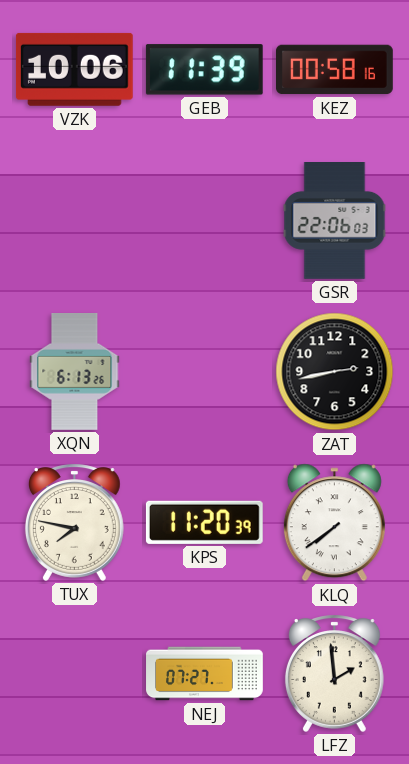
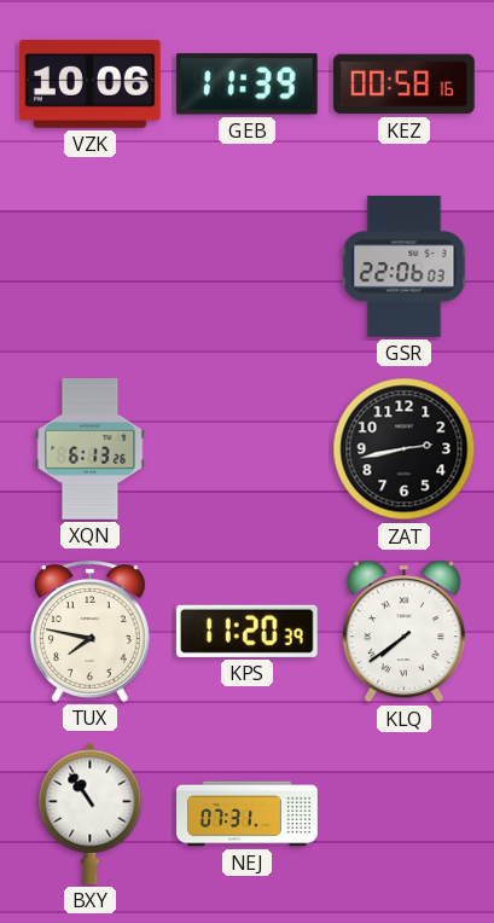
BXY: none -> 10:54 (91, 813)
NEJ: 07:27 -> 07:31 (248, 814)
LFZ: 1:59 -> none (334, 673)
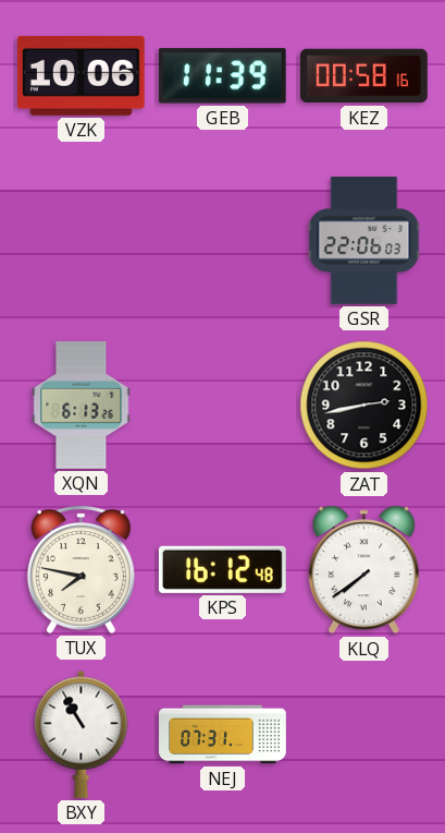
KPS: 11:20 -> 16:12 (222, 569)
BXY: 10:54 -> 10:55 (82, 734)
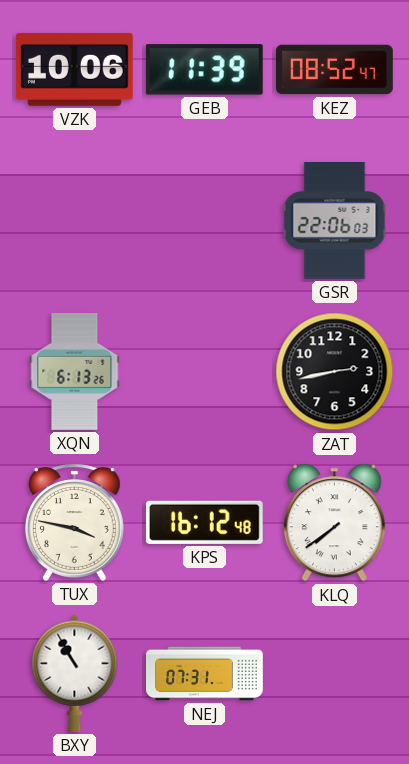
KEZ: 00:58 -> 08:52 (335, 70)
TUX: 7:47 -> 3:47 (74, 522)
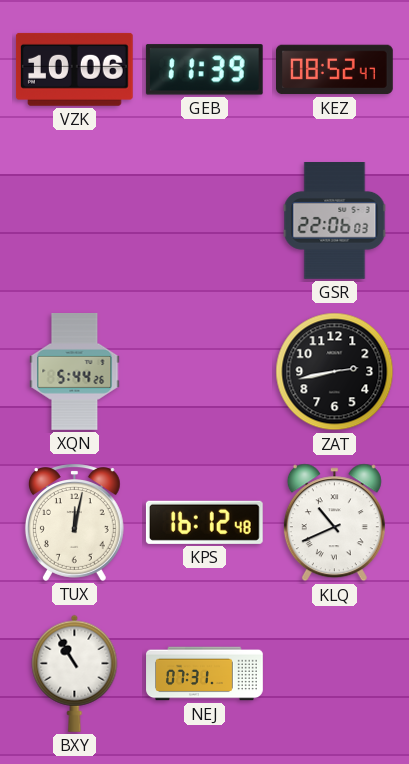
XQN: 6:13 -> 5:44 (75, 372)
TUX: 3:47 -> 12:02 (74, 522)
KLQ: 7:39 -> 10:41 (334, 523)
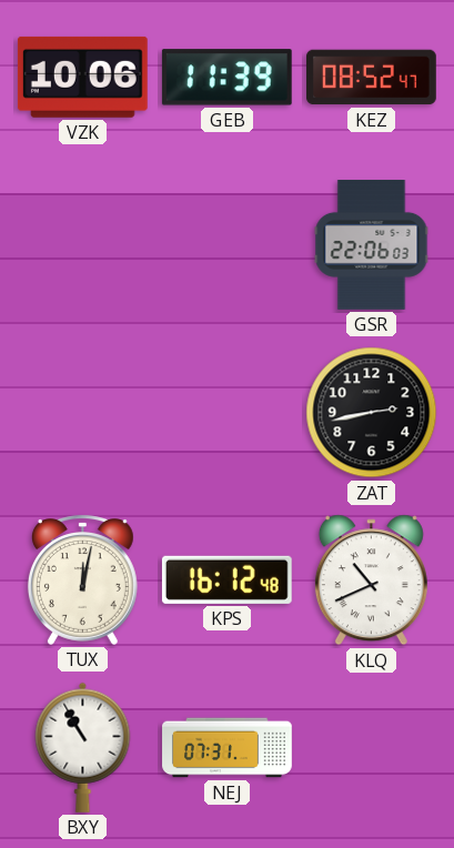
XQN: 5:44 -> none (75, 372)
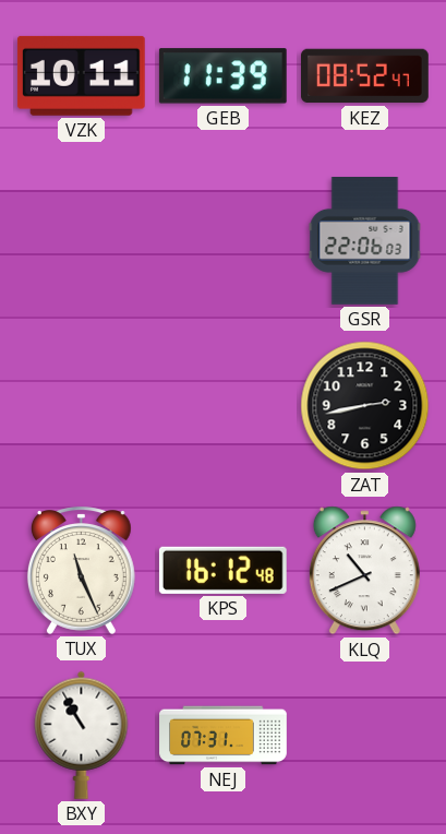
VZK: 10:06 -> 10:11 (81, 75)
TUX: 12:02 -> 11:26 (81, 570)
